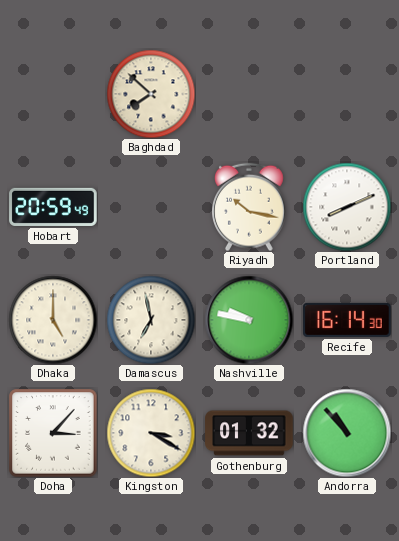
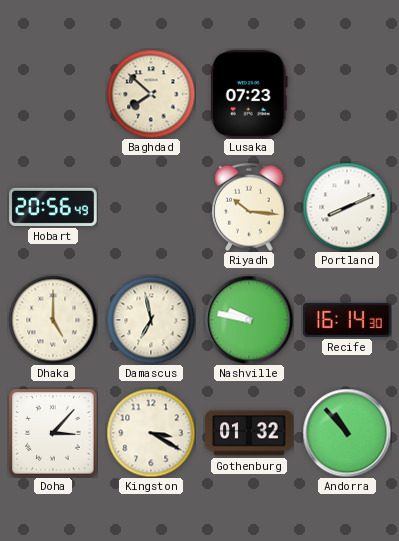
Lusaka: none -> 07:23 (249, 94)
Hobart: 20:59 -> 20:56 (53, 207)
Riyadh: 10:17 -> 10:16 (250, 207)
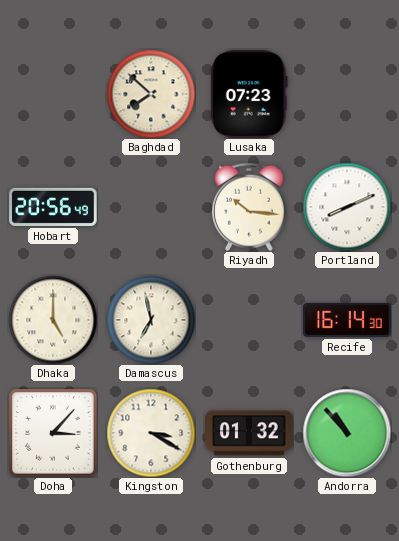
Nashville: 9:47 -> none (249, 320)
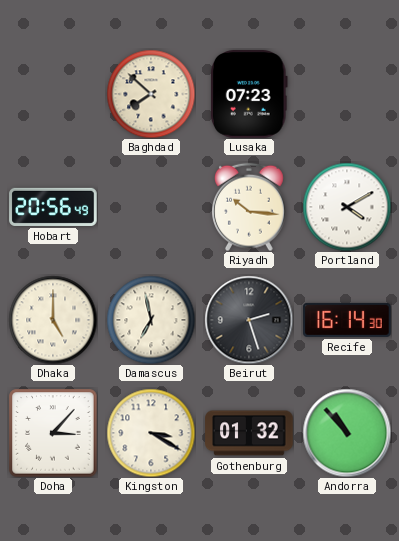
Portland: 8:11 -> 4:10 (347, 207)
Beirut: none -> 2:27 (249, 320)
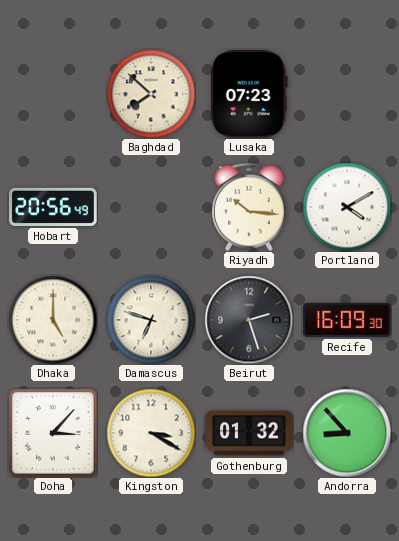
Damascus: 6:58 -> 6:48 (151, 320)
Recife: 16:14 -> 16:09 (347, 320)
Andorra: 10:53 -> 8:53 (347, 433)
